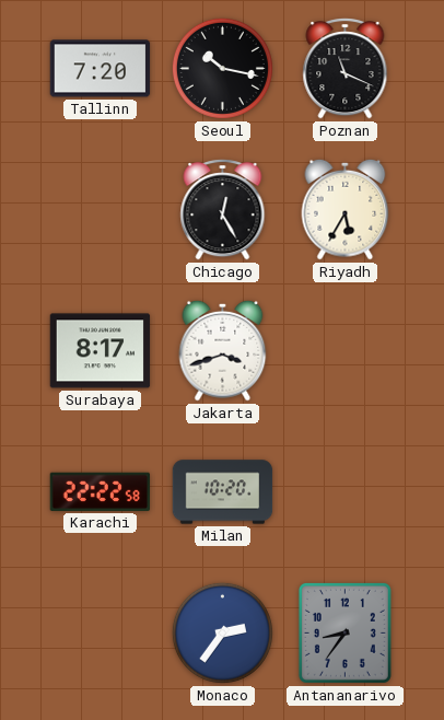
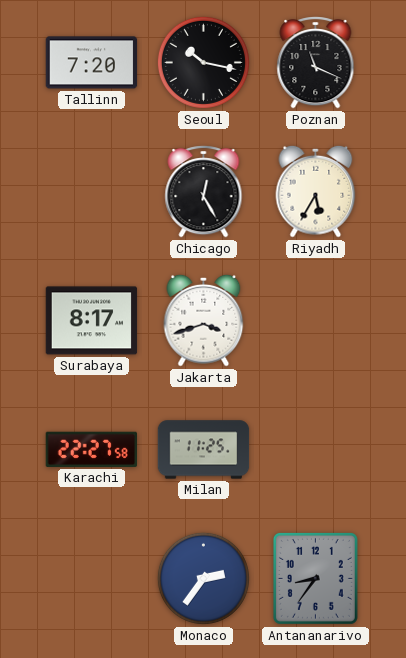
Karachi: 22:22 -> 22:27 (91, 449)
Milan: 10:20 -> 11:25 (204, 450)
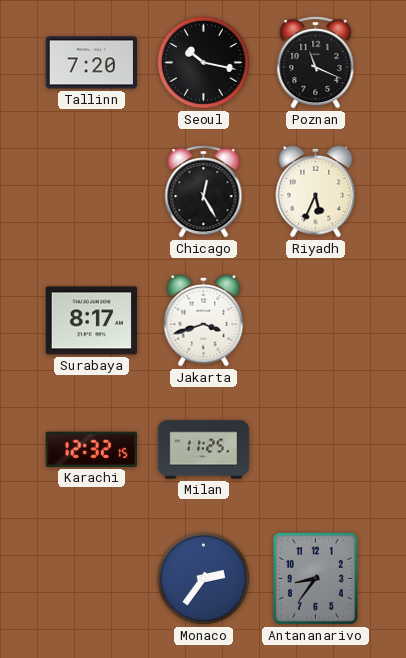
Riyadh: 5:35 -> 5:34 (316, 191)
Karachi: 22:27 -> 12:32 (91, 449)
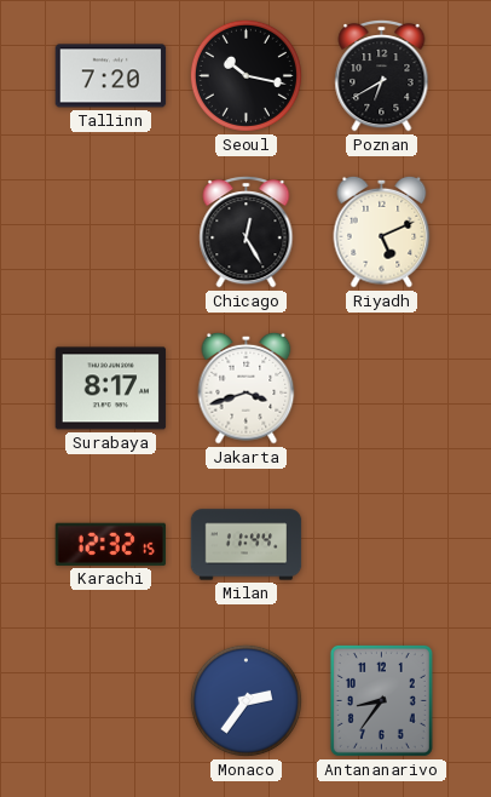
Poznan: 11:19 -> 6:40 (382, 76)
Riyadh: 5:34 -> 5:11 (382, 231)
Milan: 11:25 -> 11:44 (247, 545)
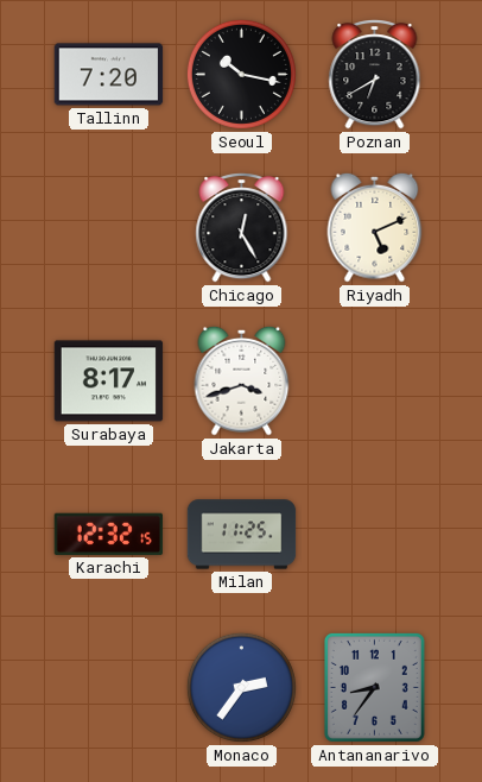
Milan: 11:44 -> 11:25 (242, 535)
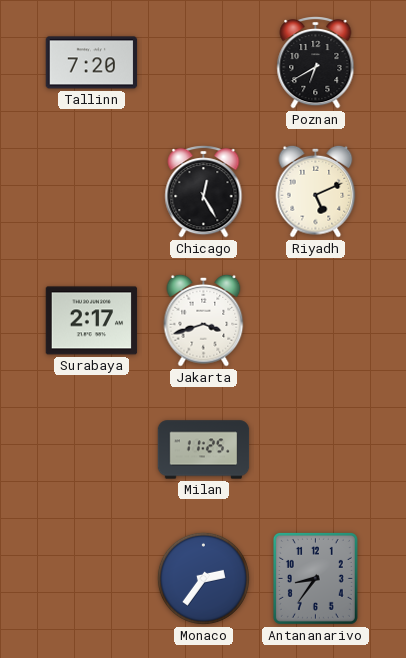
Seoul: 10:17 -> none (241, 74)
Surabaya: 8:17 -> 2:17 (92, 321)
Karachi: 12:32 -> none (108, 534)
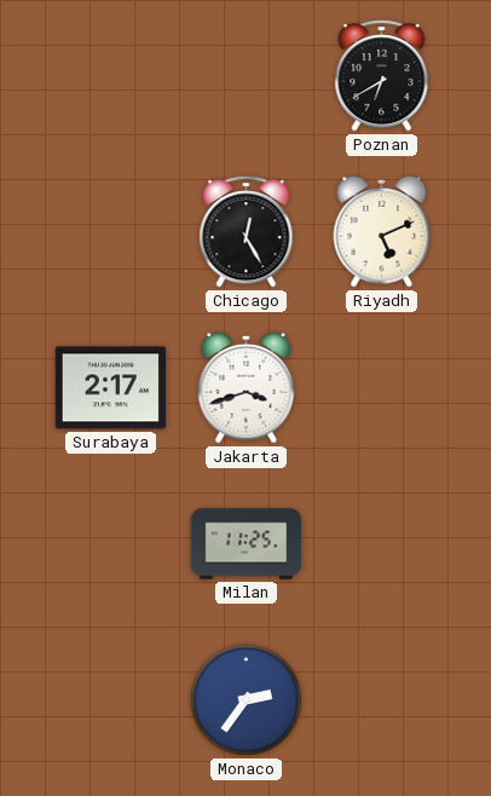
Tallinn: 7:20 -> none (92, 63)
Antananarivo: 8:36 -> none (315, 578)
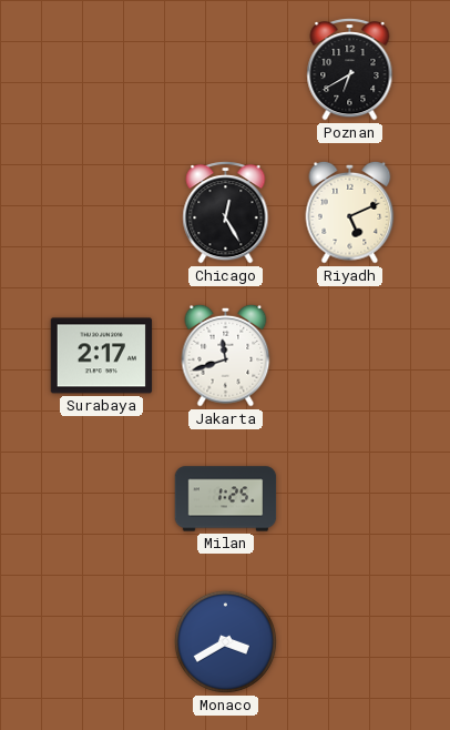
Jakarta: 3:42 -> 11:42 (226, 355)
Milan: 11:25 -> 1:25 (226, 499)
Monaco: 2:36 -> 3:40 (225, 641)
